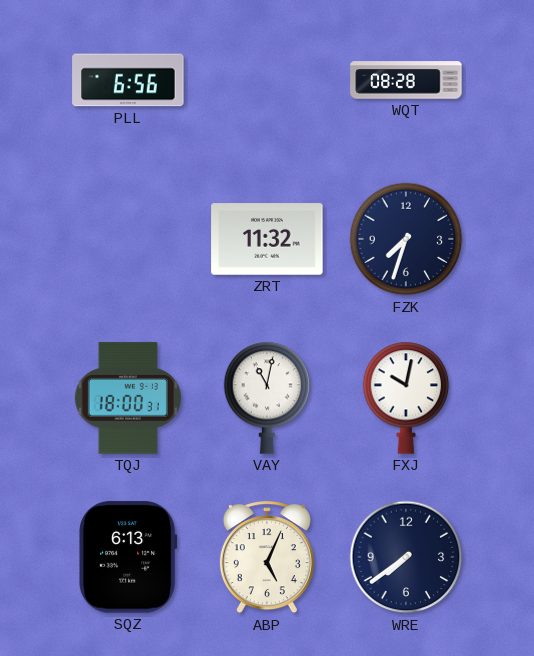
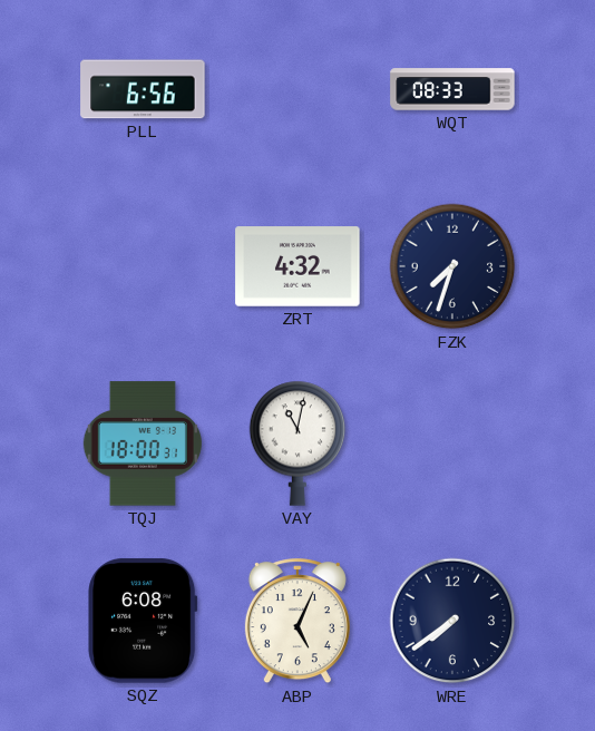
WQT: 08:28 -> 08:33 (452, 89)
ZRT: 11:32 -> 4:32 (297, 266)
FXJ: 10:02 -> none (406, 398)
SQZ: 6:13 -> 6:08 (143, 621)
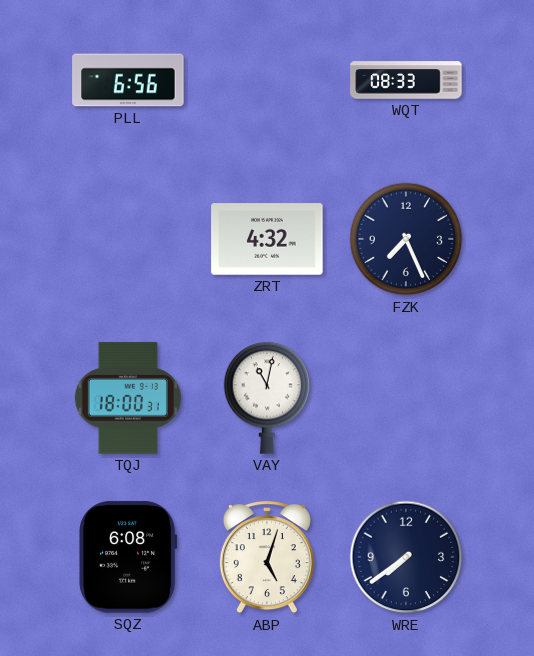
FZK: 7:33 -> 7:26 (406, 239)
ABP: 5:04 -> 5:03 (267, 558)
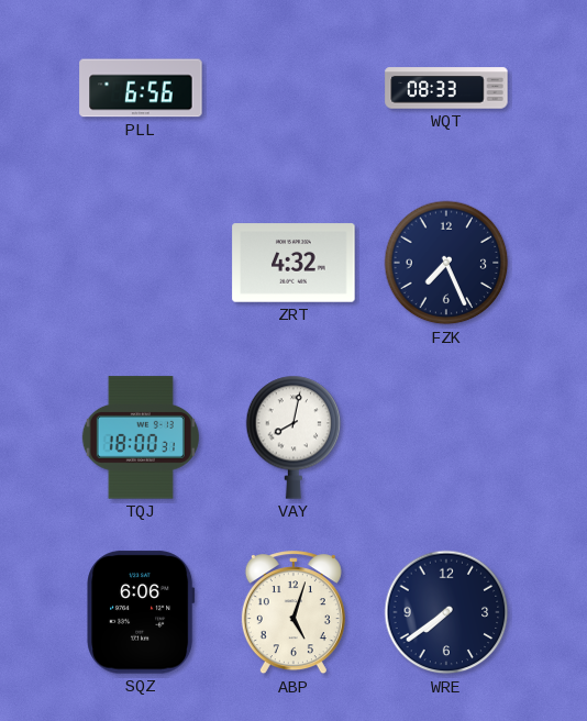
VAY: 11:02 -> 8:02 (293, 437)
SQZ: 6:08 -> 6:06 (141, 612)
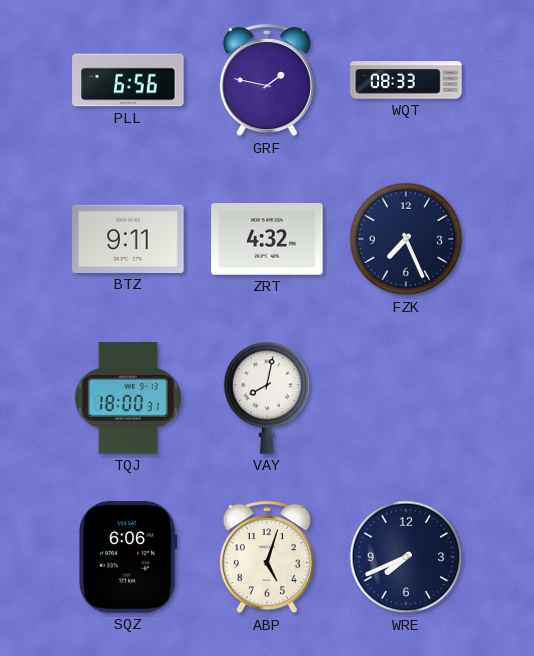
GRF: none -> 1:47 (267, 81)
BTZ: none -> 9:11 (128, 239)
WRE: 7:39 -> 7:41 (406, 557)
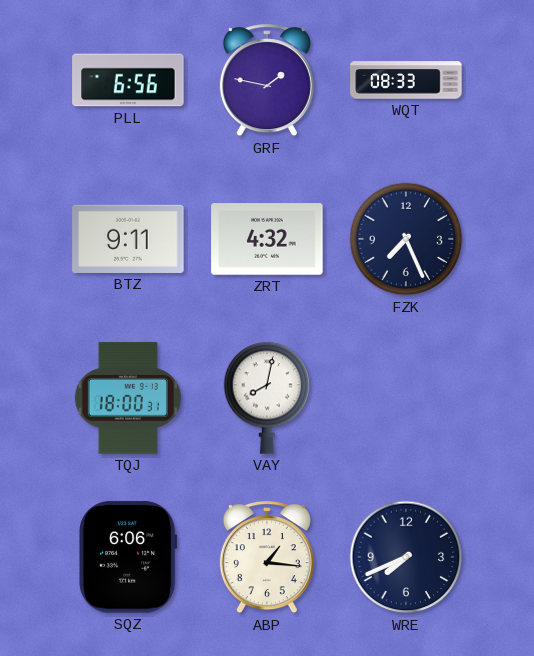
ABP: 5:03 -> 1:16 (267, 558)
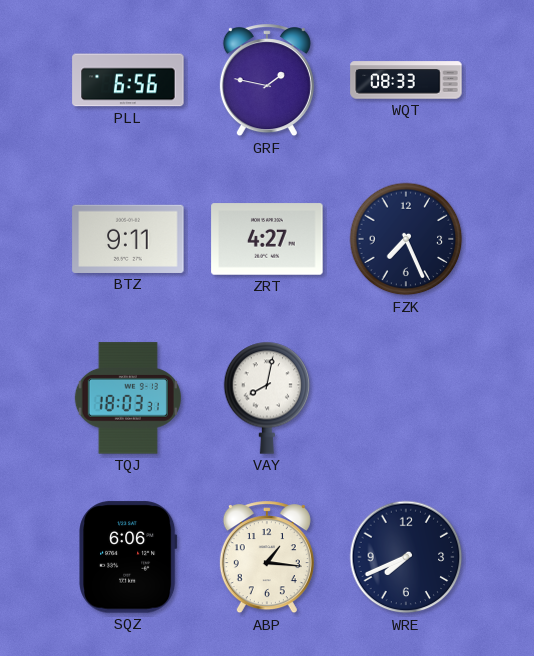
ZRT: 4:32 -> 4:27 (267, 239)
TQJ: 18:00 -> 18:03 (128, 398)
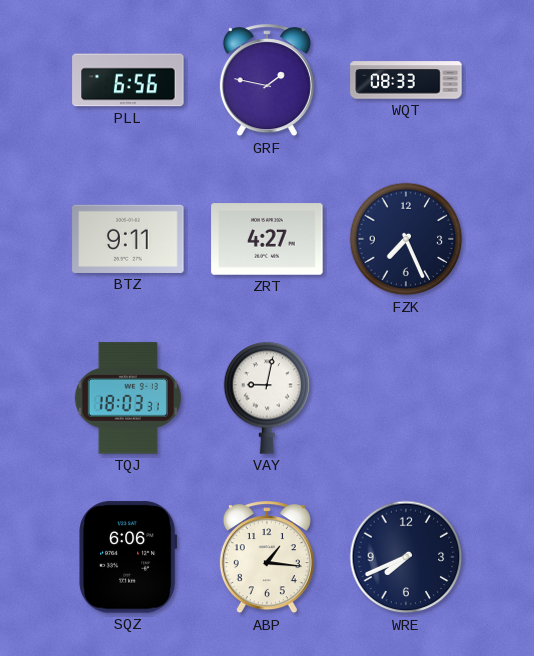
VAY: 8:02 -> 9:02 (267, 398)
